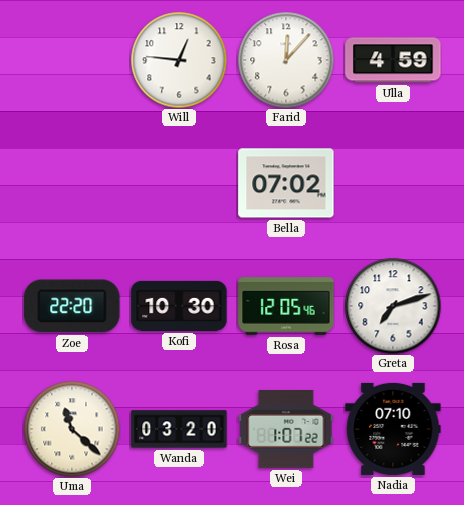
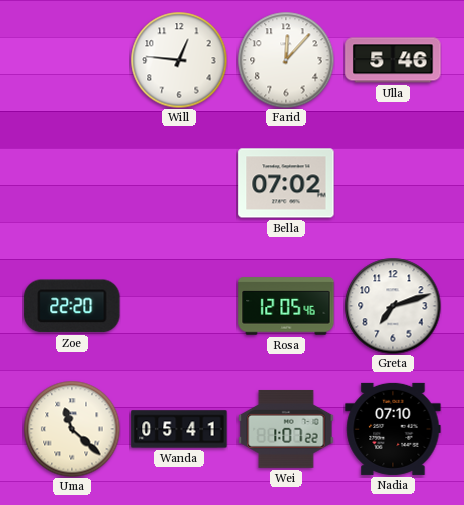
Ulla: 4:59 -> 5:46 (393, 60)
Kofi: 10:30 -> none (179, 306)
Wanda: 03:20 -> 05:41 (179, 429)
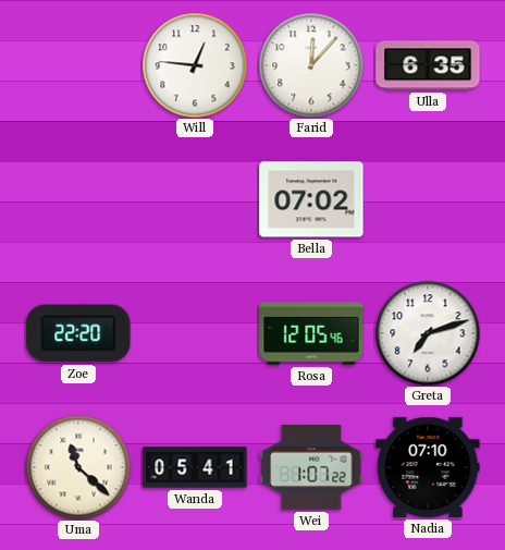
Ulla: 5:46 -> 6:35 (428, 65)
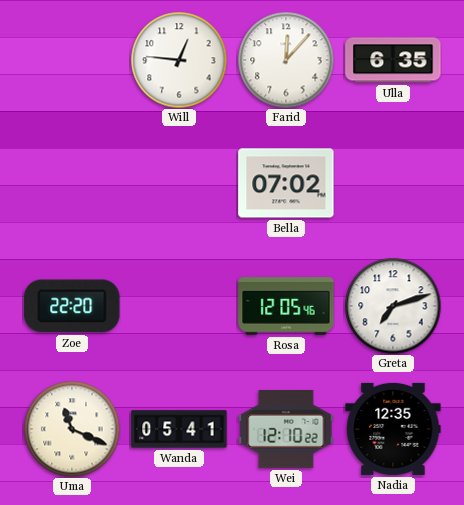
Uma: 11:22 -> 11:19 (72, 429)
Wei: 1:07 -> 12:10 (286, 429)
Nadia: 07:10 -> 12:35 (393, 429)
